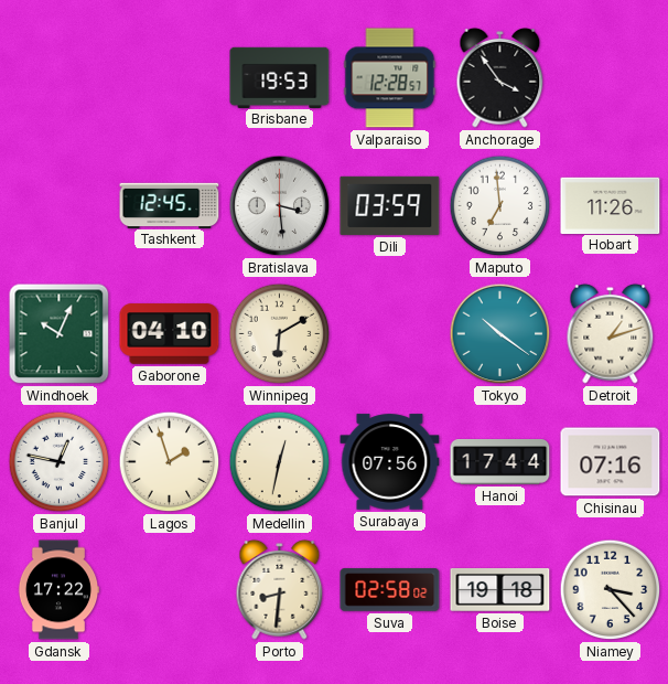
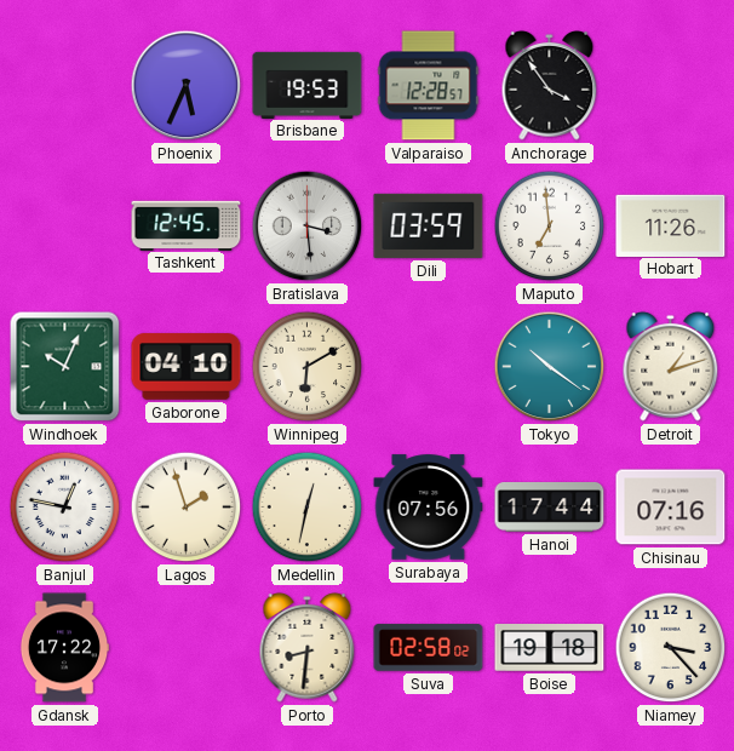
Phoenix: none -> 5:34 (187, 86)
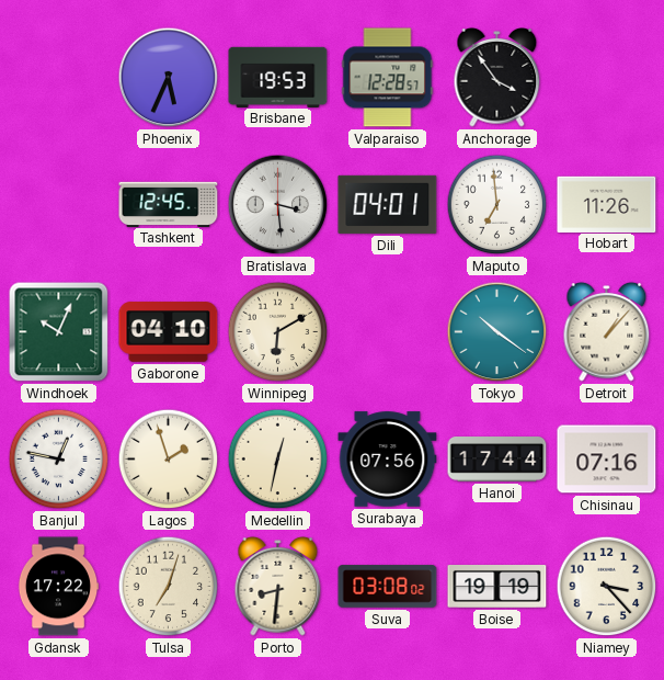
Dili: 03:59 -> 04:01 (388, 204)
Detroit: 1:12 -> 1:07 (607, 332)
Tulsa: none -> 7:03 (169, 587)
Suva: 02:58 -> 03:08 (388, 587)
Boise: 19:18 -> 19:19 (497, 587)
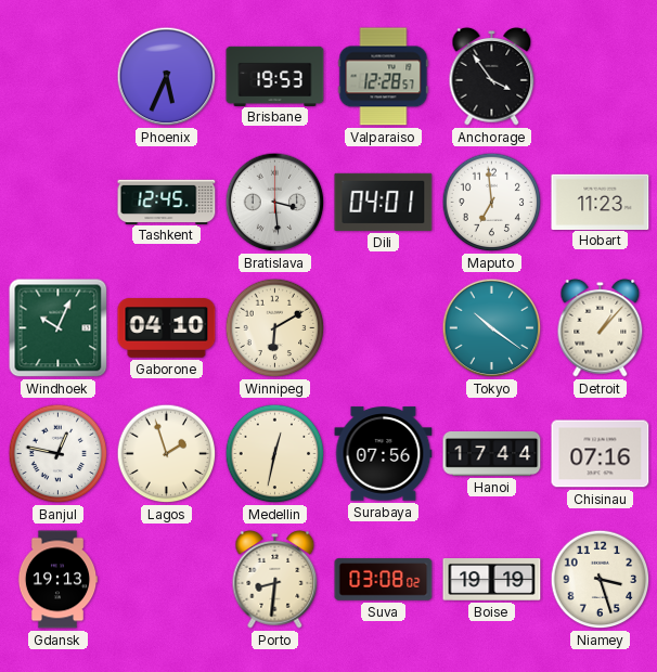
Hobart: 11:26 -> 11:23 (601, 202)
Gdansk: 17:22 -> 19:13 (57, 580)
Tulsa: 7:03 -> none (169, 587)
Niamey: 3:23 -> 3:27 (601, 580)
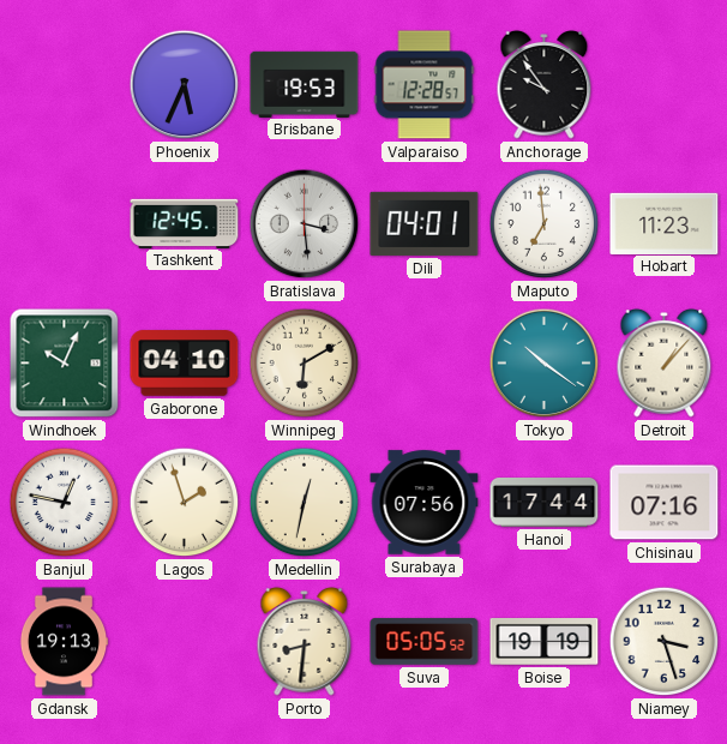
Anchorage: 3:54 -> 9:54 (545, 85)
Suva: 03:08 -> 05:05 (425, 642)
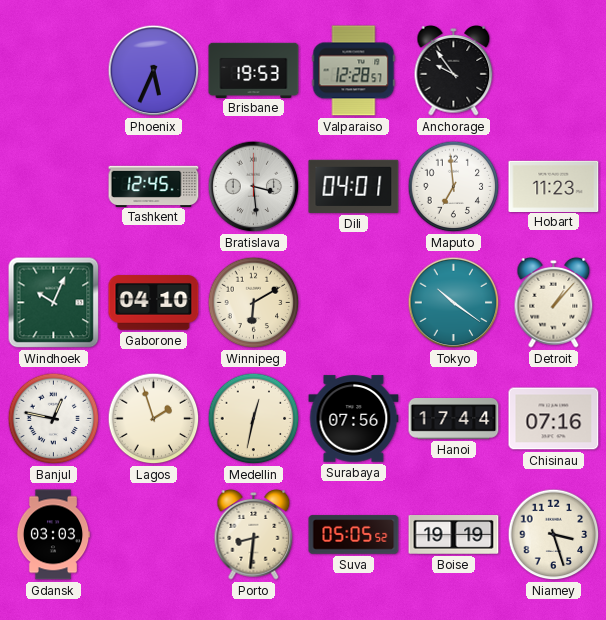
Gdansk: 19:13 -> 03:03 (53, 535)
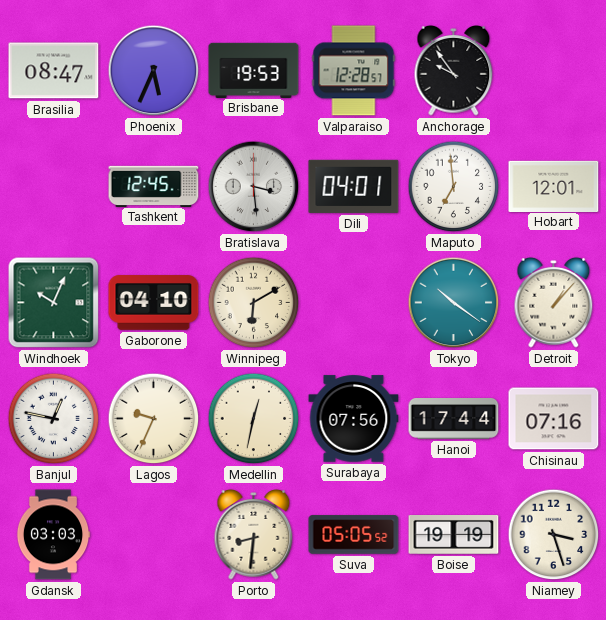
Brasilia: none -> 08:47 (54, 71)
Hobart: 11:23 -> 12:01 (554, 186)
Lagos: 1:57 -> 9:34 (154, 419)
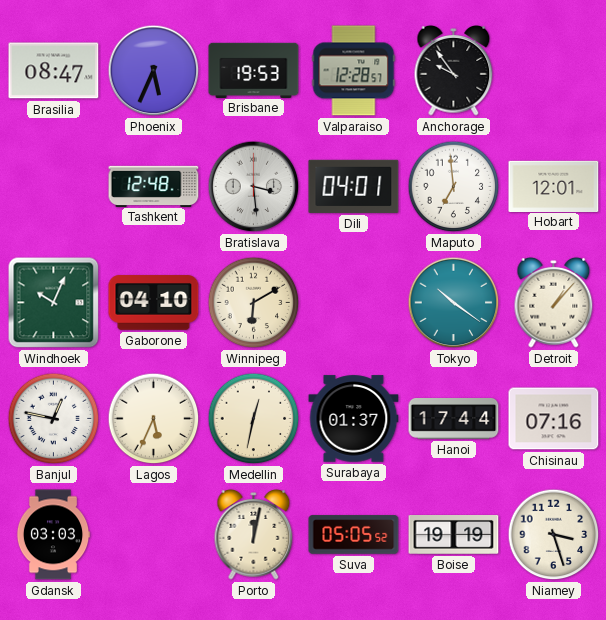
Tashkent: 12:45 -> 12:48 (154, 186)
Lagos: 9:34 -> 5:34 (154, 419)
Surabaya: 07:56 -> 01:37 (354, 419)
Porto: 8:31 -> 12:02 (254, 535)
